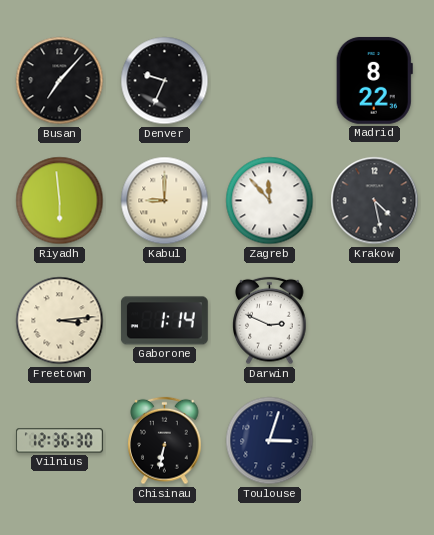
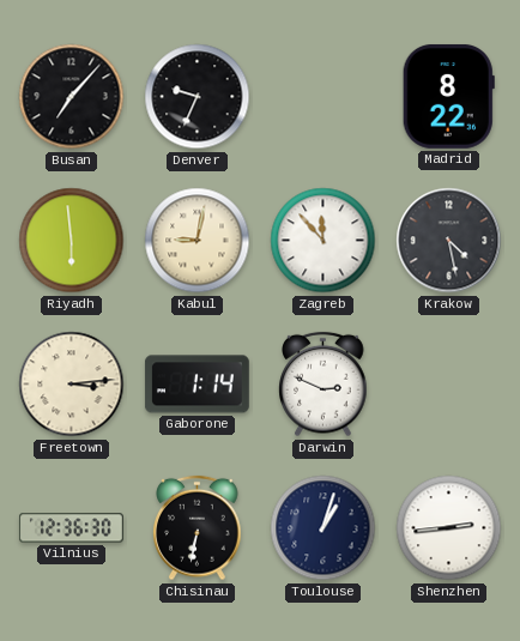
Kabul: 9:00 -> 9:02 (198, 241)
Toulouse: 3:03 -> 1:03 (324, 528)
Shenzhen: none -> 2:44 (449, 528)
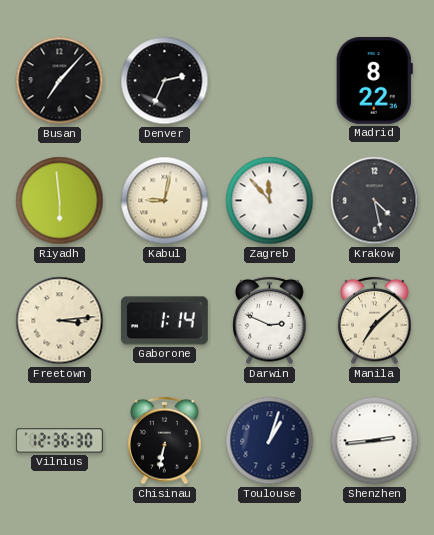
Denver: 9:34 -> 2:34 (165, 81)
Manila: none -> 7:08 (375, 321)
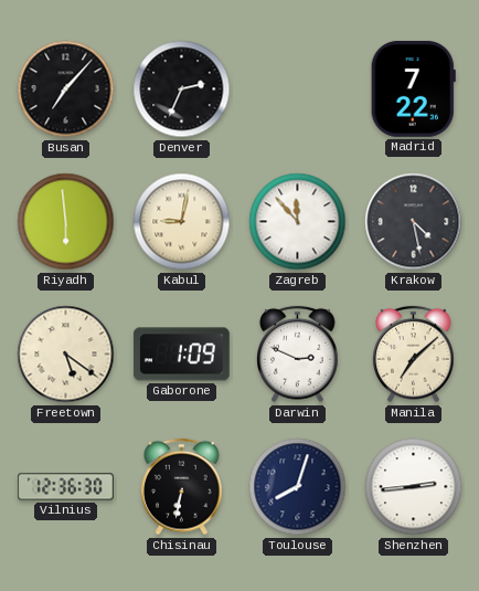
Madrid: 8:22 -> 7:22 (413, 88)
Freetown: 3:14 -> 5:21 (66, 355)
Gaborone: 1:14 -> 1:09 (181, 355)
Toulouse: 1:03 -> 8:03 (298, 487)
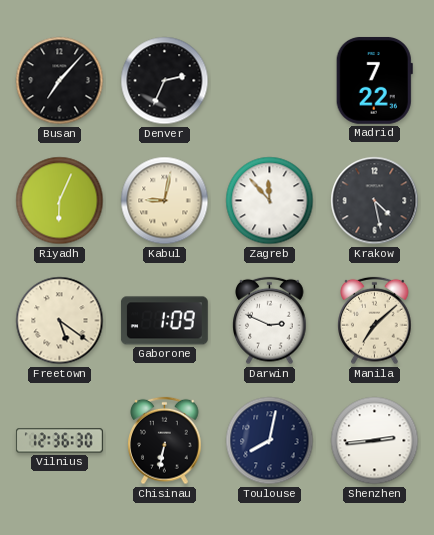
Riyadh: 5:59 -> 6:04 (60, 201)
Toulouse: 8:03 -> 8:02 (270, 441)
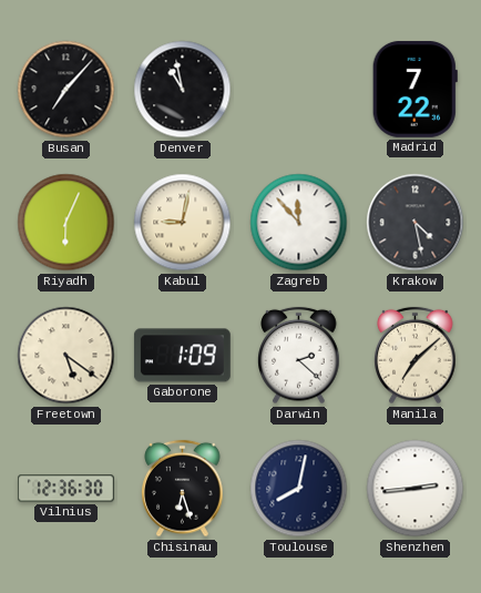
Denver: 2:34 -> 10:58 (183, 90)
Darwin: 2:49 -> 2:22 (299, 356)
Chisinau: 6:32 -> 6:27 (183, 489)
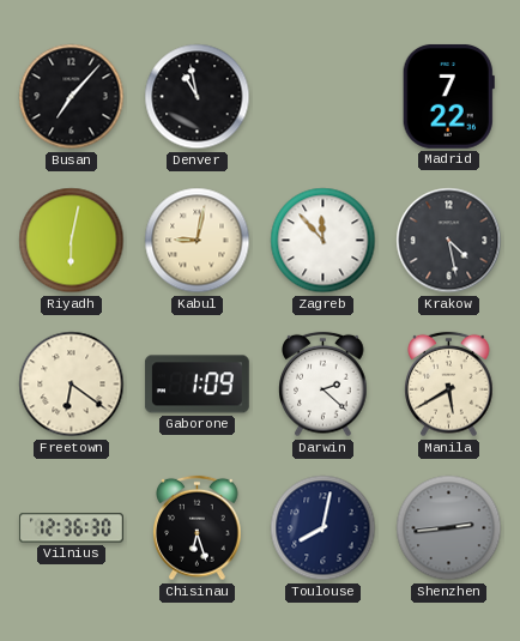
Riyadh: 6:04 -> 6:02 (72, 241)
Freetown: 5:21 -> 6:21 (72, 385)
Manila: 7:08 -> 5:40 (449, 385)
Shenzhen dial: white -> grey (449, 528)
